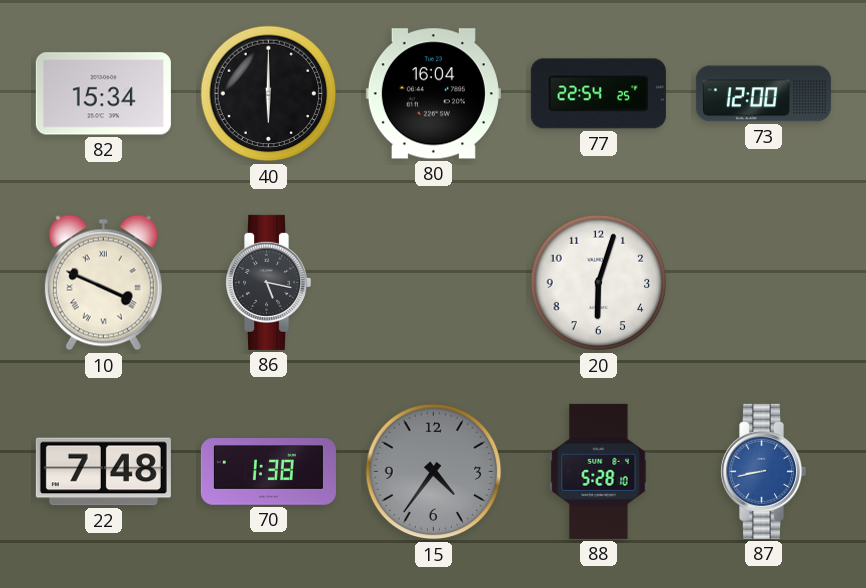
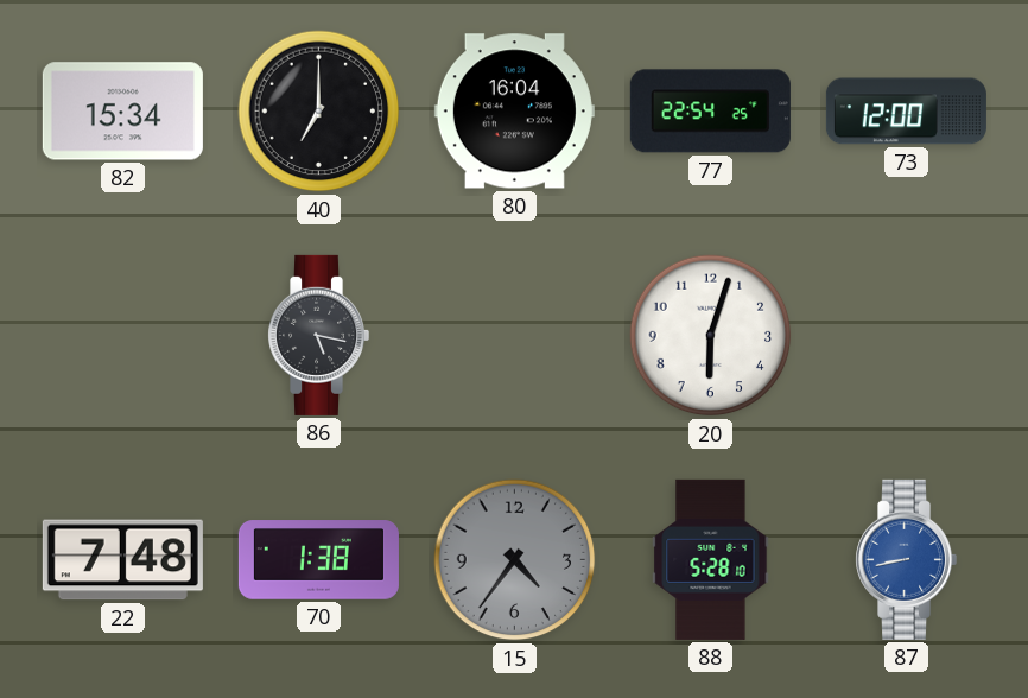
40: 6:00 -> 7:00 (319, 112)
10: 3:49 -> none (103, 283)
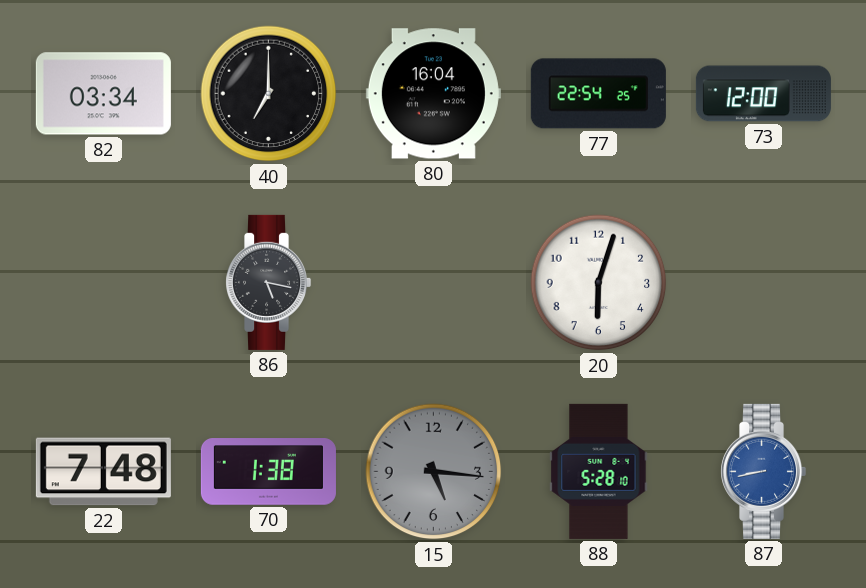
82: 15:34 -> 03:34 (103, 94)
15: 4:36 -> 5:16 (434, 472)
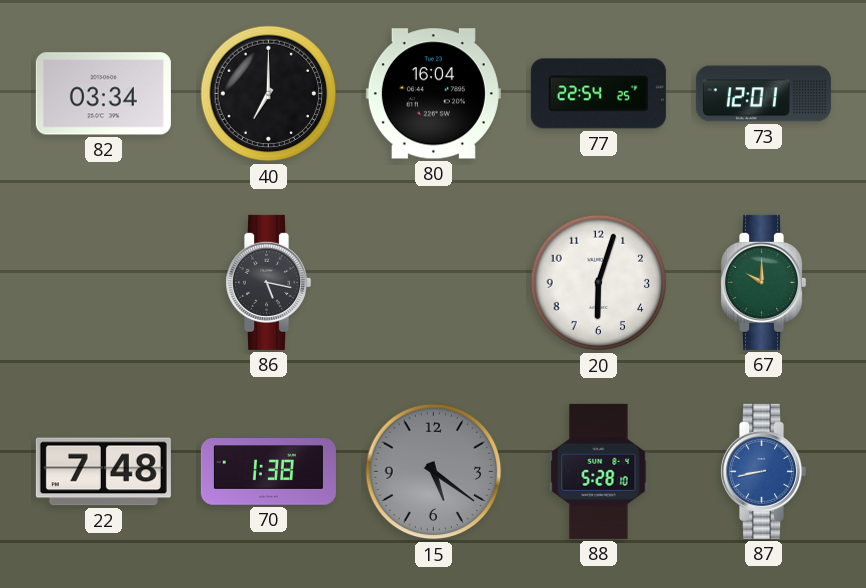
73: 12:00 -> 12:01 (763, 94)
67: none -> 10:00 (764, 282)
15: 5:16 -> 5:21 (434, 472)
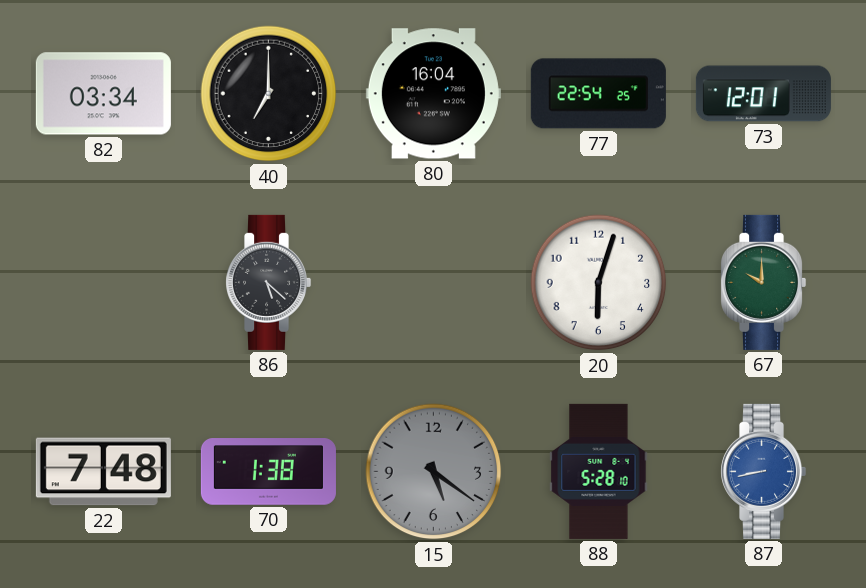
86: 5:17 -> 5:22 (269, 282)
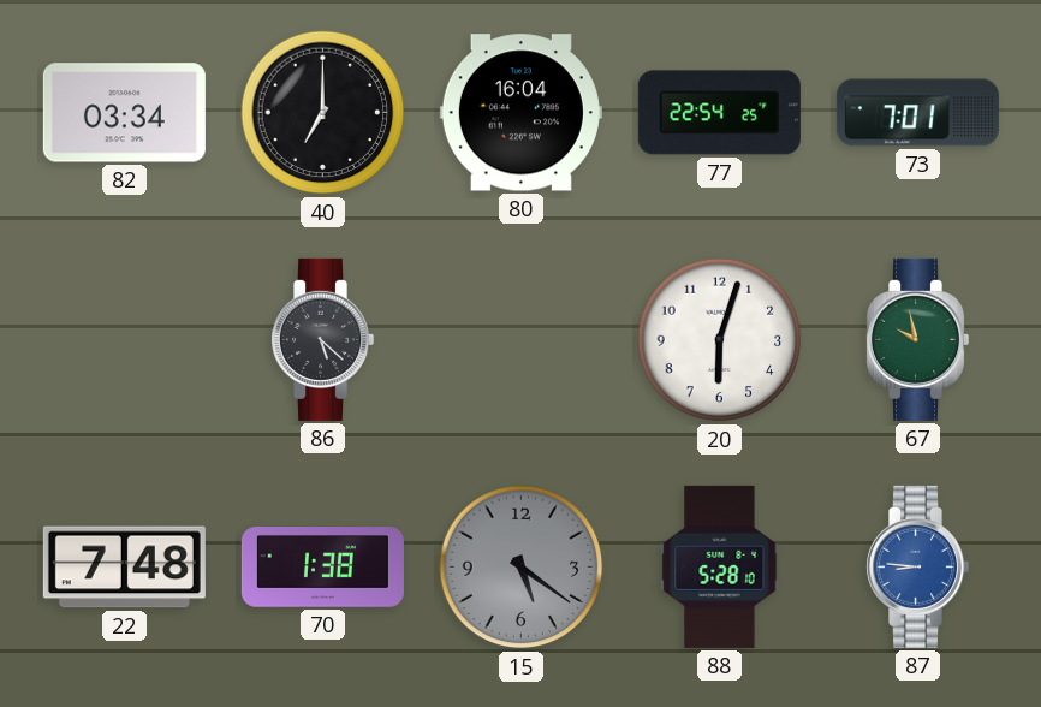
73: 12:01 -> 7:01 (917, 113)
67: 10:00 -> 9:58 (918, 339)
87: 8:43 -> 8:46 (918, 566)
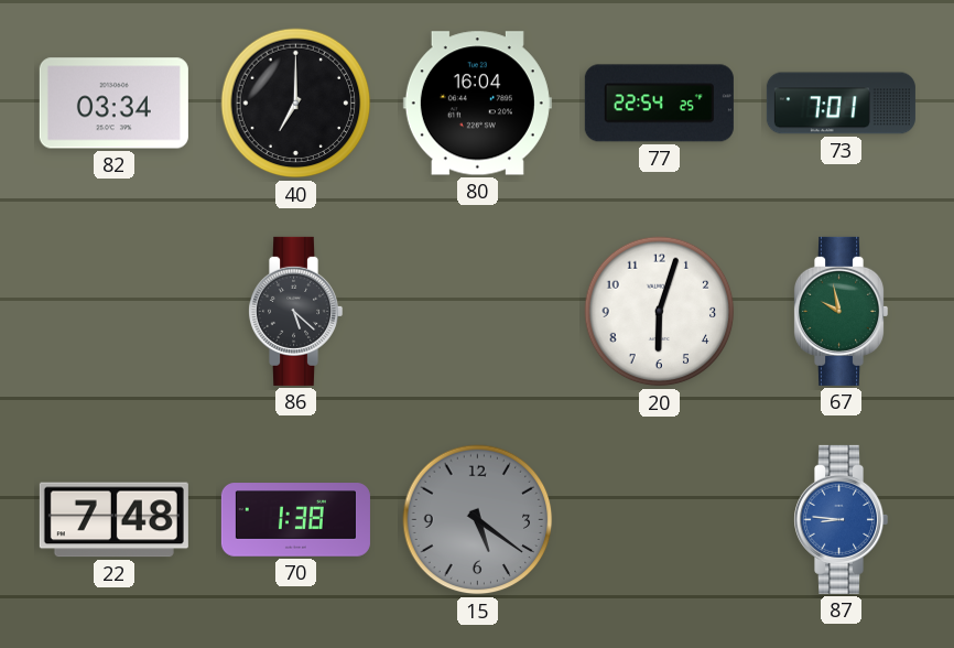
88: 5:28 -> none (720, 566)
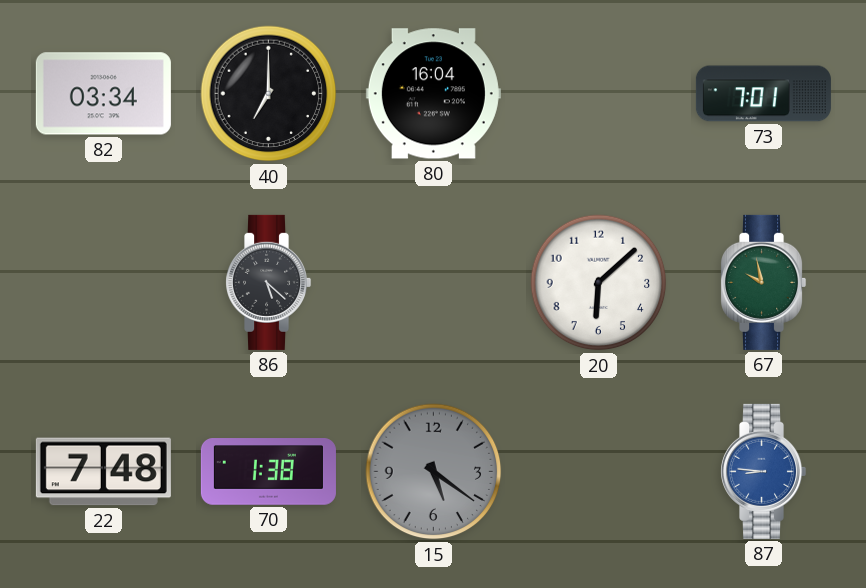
77: 22:54 -> none (659, 104)
20: 6:03 -> 6:08 (599, 283)
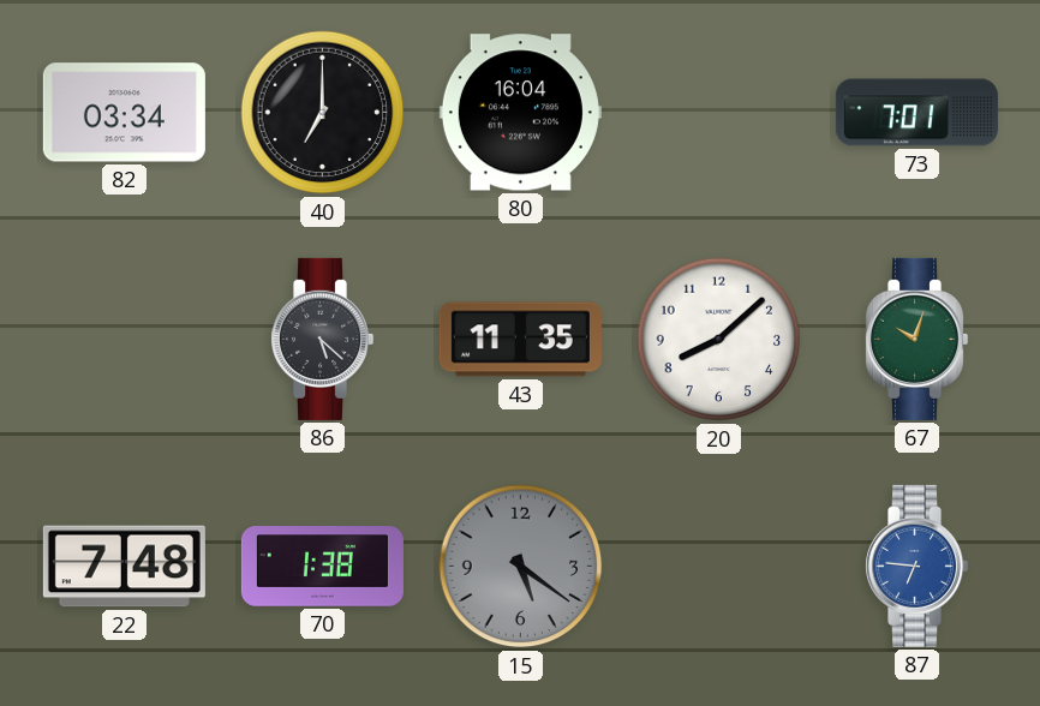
43: none -> 11:35 (520, 340)
20: 6:08 -> 8:08 (719, 340)
67: 9:58 -> 10:03 (918, 339)
87: 8:46 -> 6:46 (918, 566)
